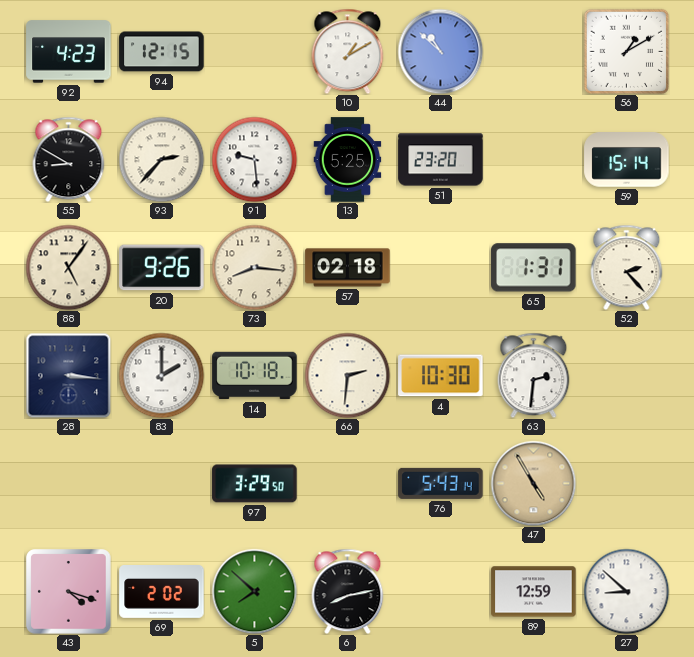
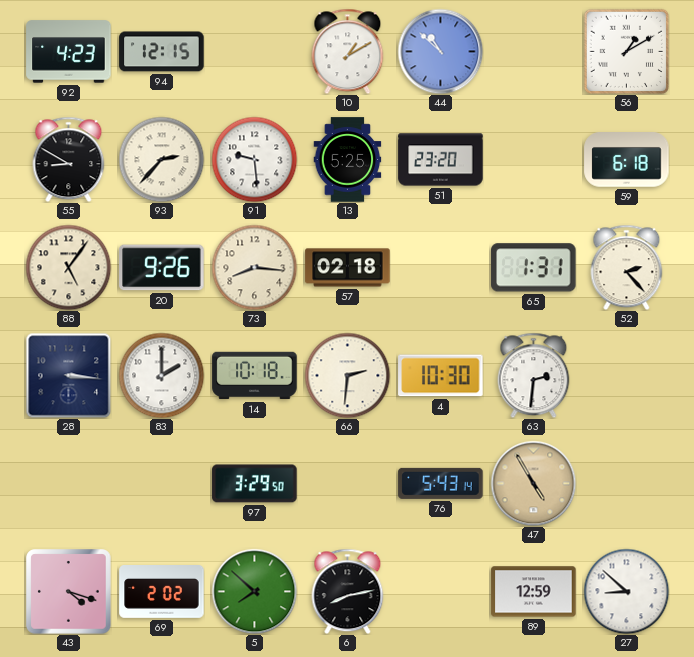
59: 15:14 -> 6:18 (627, 160)
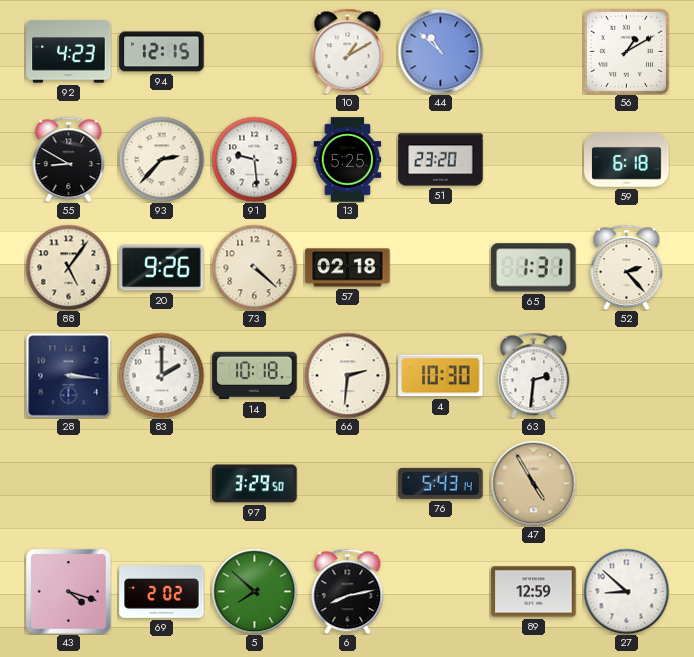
73: 8:16 -> 4:22 (254, 267)
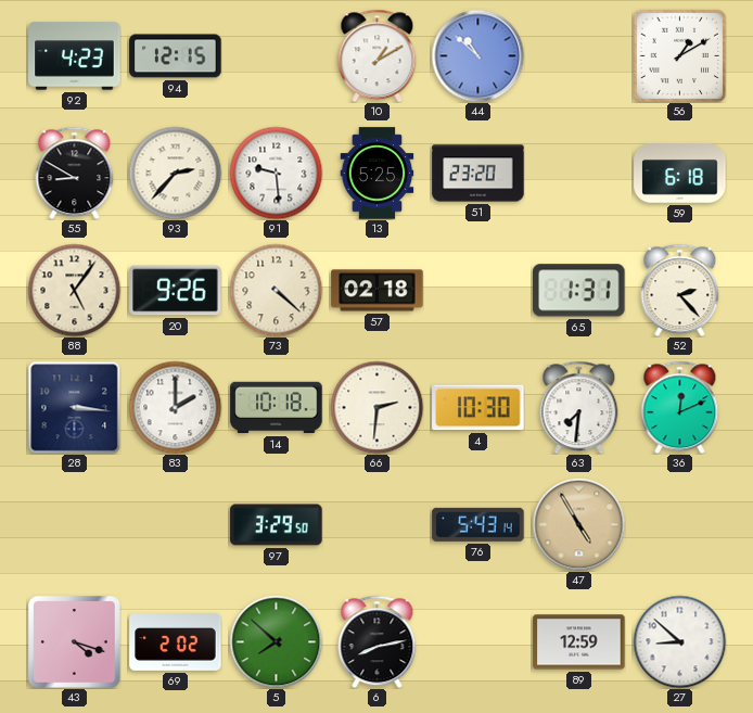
63: 2:31 -> 7:31 (579, 407)
36: none -> 12:11 (680, 407)
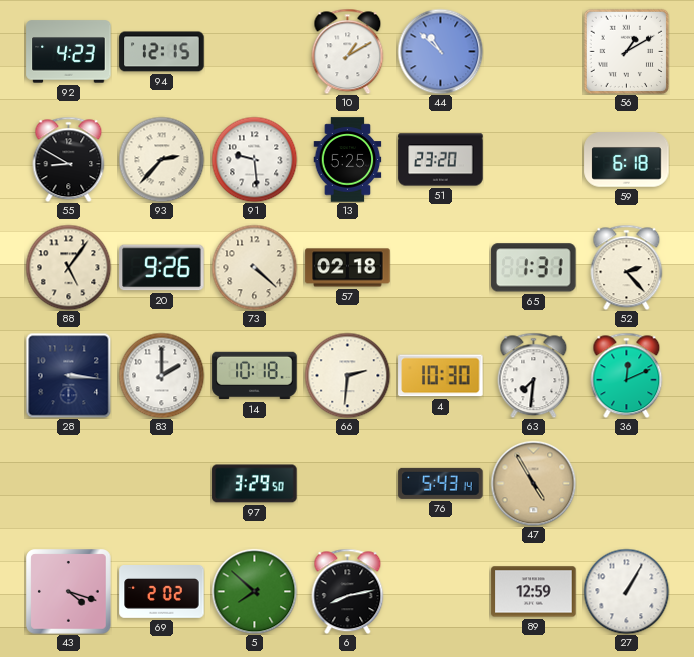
27: 8:52 -> 1:05 (626, 591)
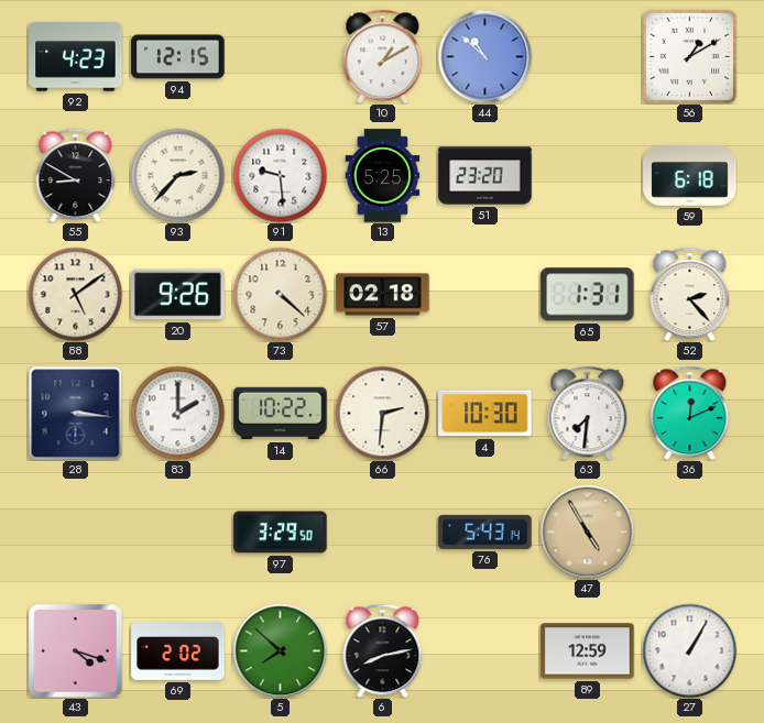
88: 5:06 -> 5:09 (75, 294)
14: 10:18 -> 10:22 (281, 414)
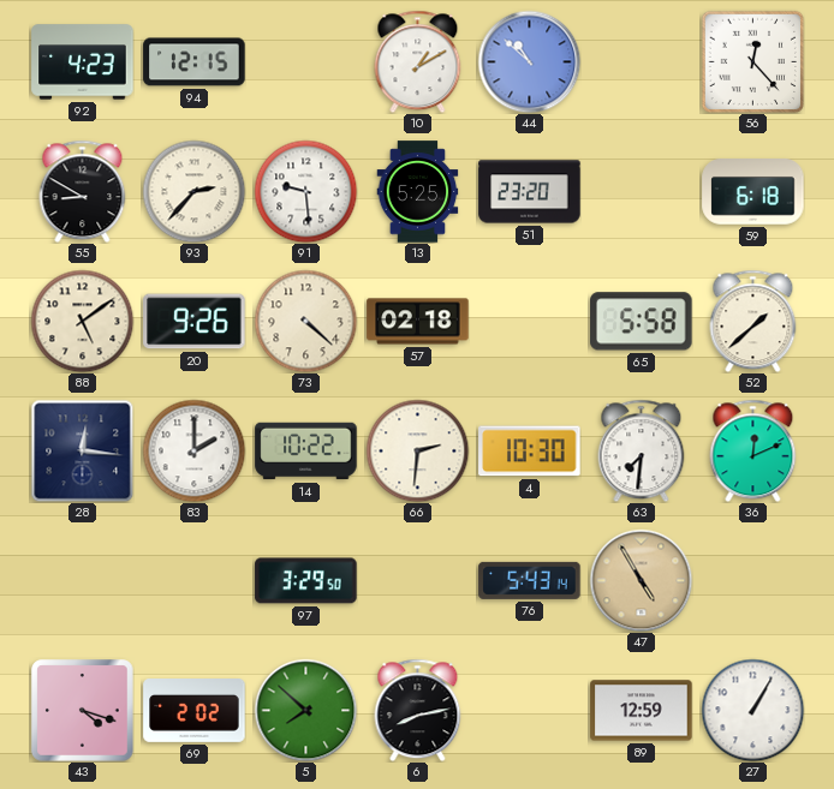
56: 1:10 -> 12:23 (752, 61)
65: 1:31 -> 5:58 (642, 322)
52: 2:23 -> 1:38 (753, 321)
28: 3:16 -> 12:16 (82, 450)
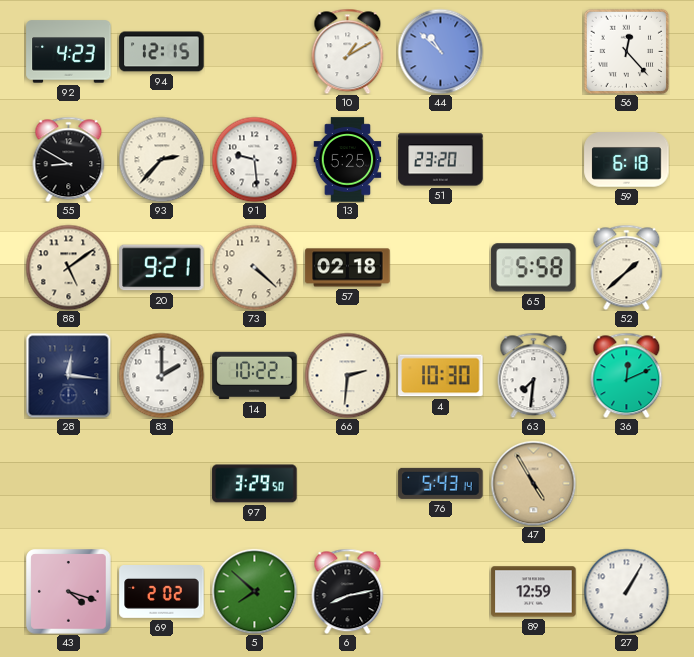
20: 9:26 -> 9:21 (162, 268)
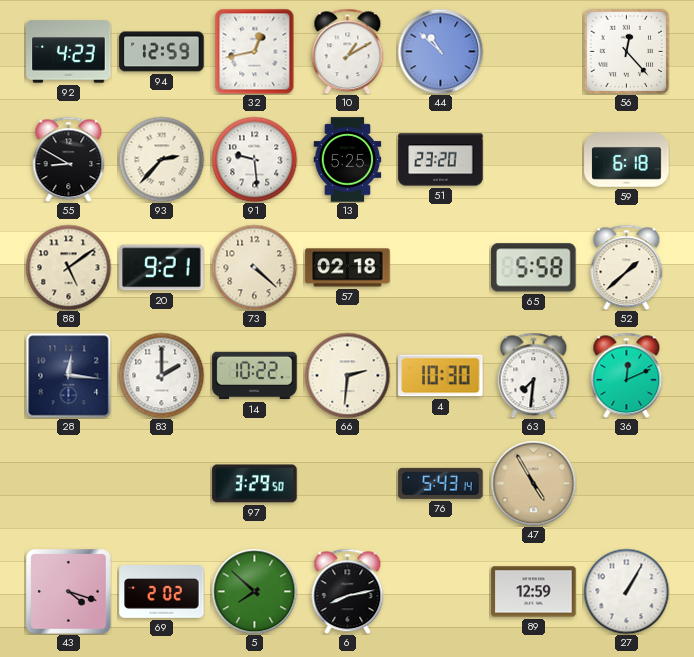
94: 12:15 -> 12:59 (162, 52)
32: none -> 12:43 (255, 51)
